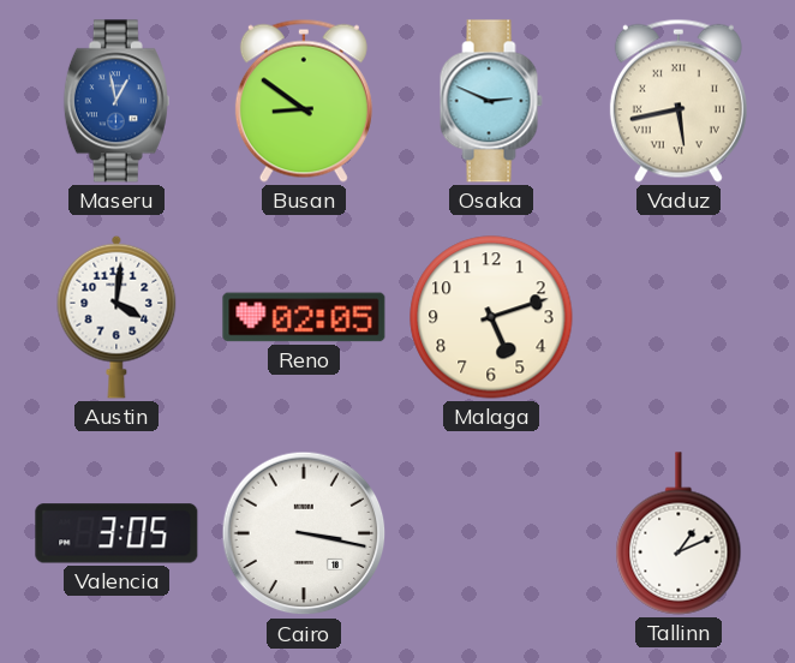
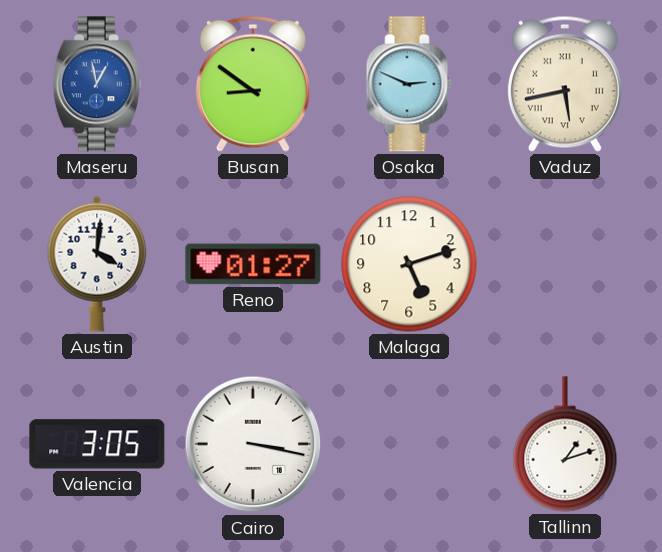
Reno: 02:05 -> 01:27 (253, 264)
Tallinn: 1:11 -> 1:12 (565, 444)
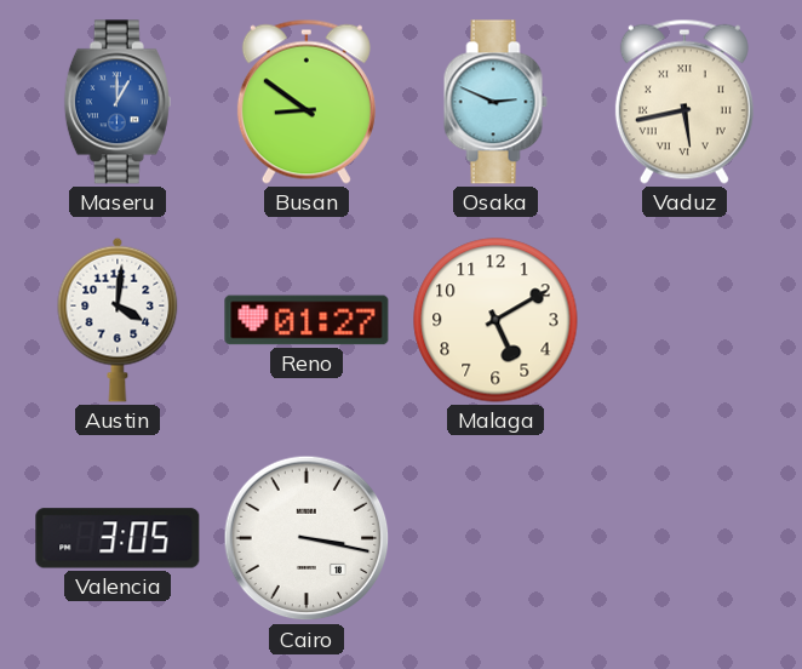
Maseru: 12:58 -> 1:00 (118, 102)
Malaga: 5:12 -> 5:10 (495, 320)
Tallinn: 1:12 -> none (565, 444)
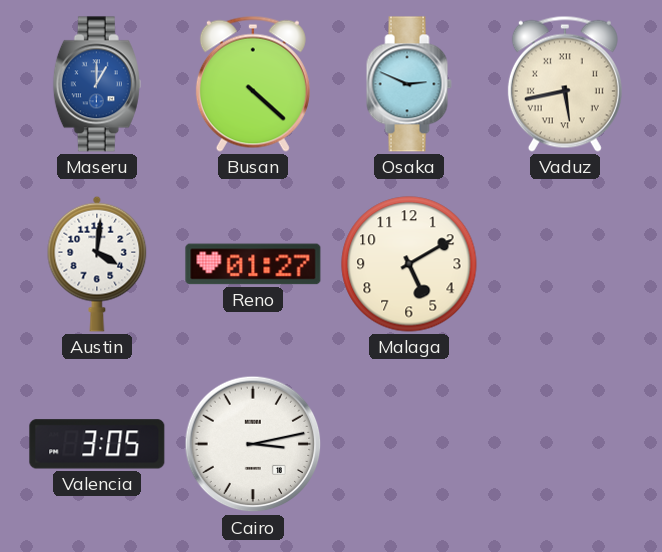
Busan: 8:51 -> 4:22 (253, 84)
Cairo: 3:17 -> 3:13 (253, 444)
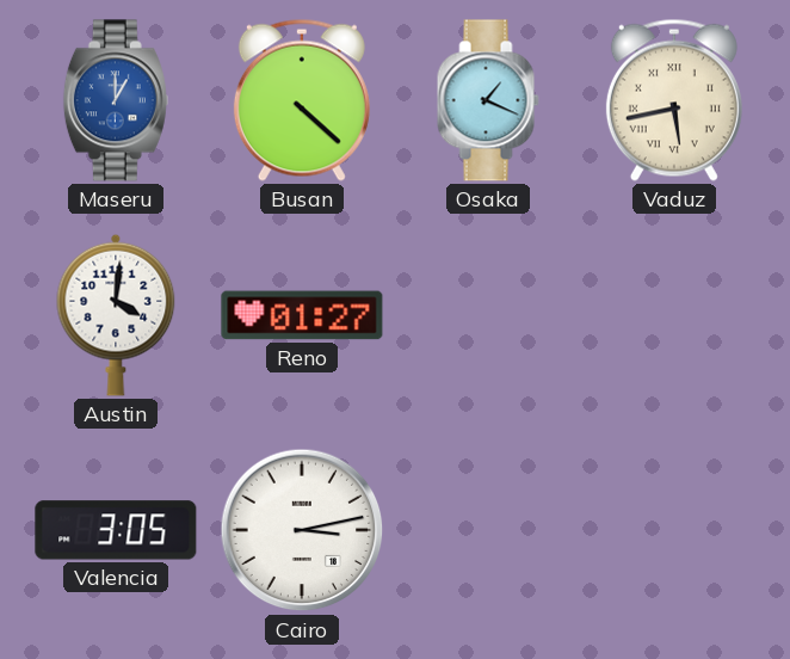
Osaka: 2:49 -> 1:19 (488, 100)
Malaga: 5:10 -> none (409, 264)
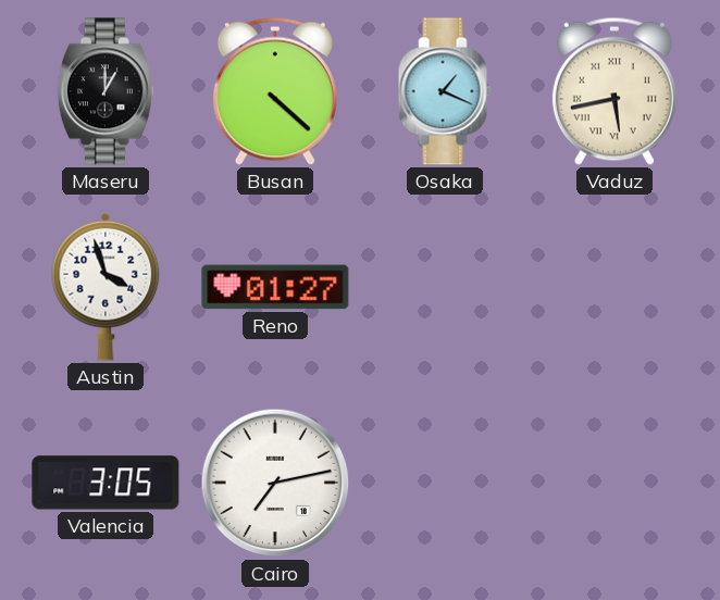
Maseru dial: blue -> black (105, 91)
Austin: 4:01 -> 3:57 (105, 287)
Cairo: 3:13 -> 7:13 (275, 483)
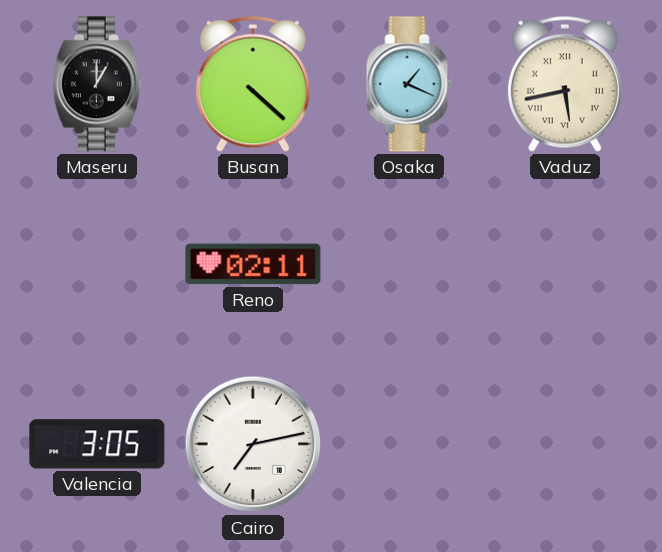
Austin: 3:57 -> none (105, 287)
Reno: 01:27 -> 02:11 (253, 264)
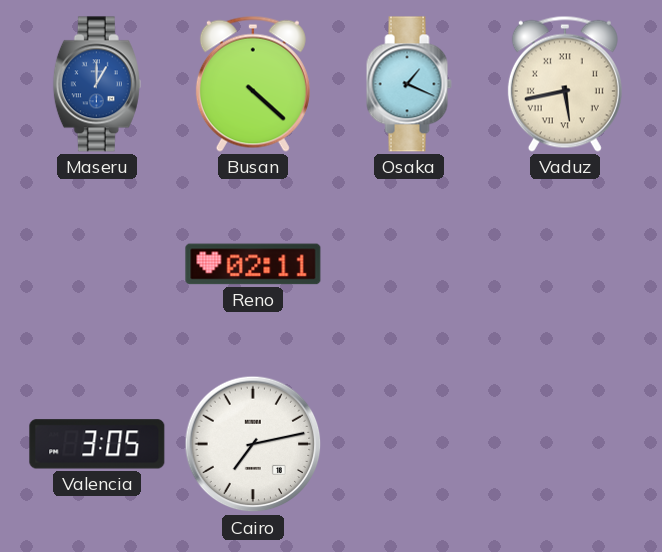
Maseru dial: black -> blue (97, 84)
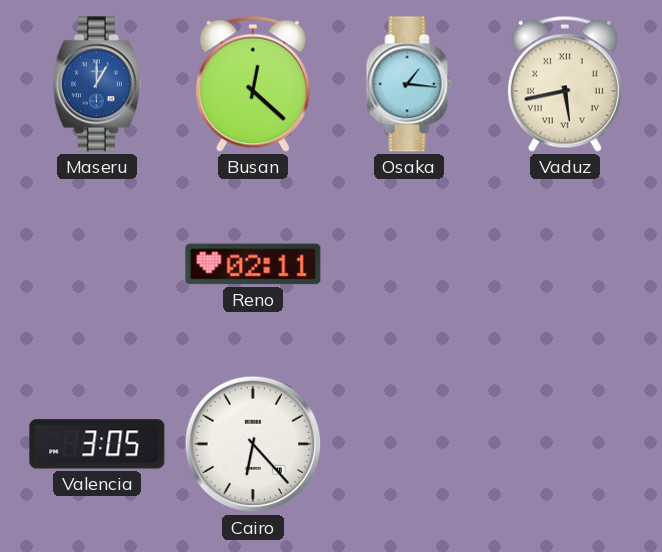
Busan: 4:22 -> 12:22 (253, 84)
Osaka: 1:19 -> 1:16 (409, 84)
Cairo: 7:13 -> 6:23 (253, 444)
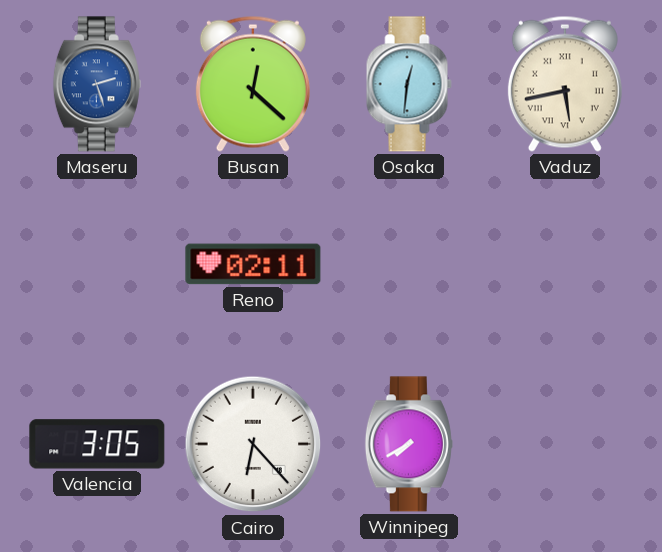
Maseru: 1:00 -> 2:27 (97, 84)
Osaka: 1:16 -> 12:31 (409, 84)
Winnipeg: none -> 7:40 (409, 444)
